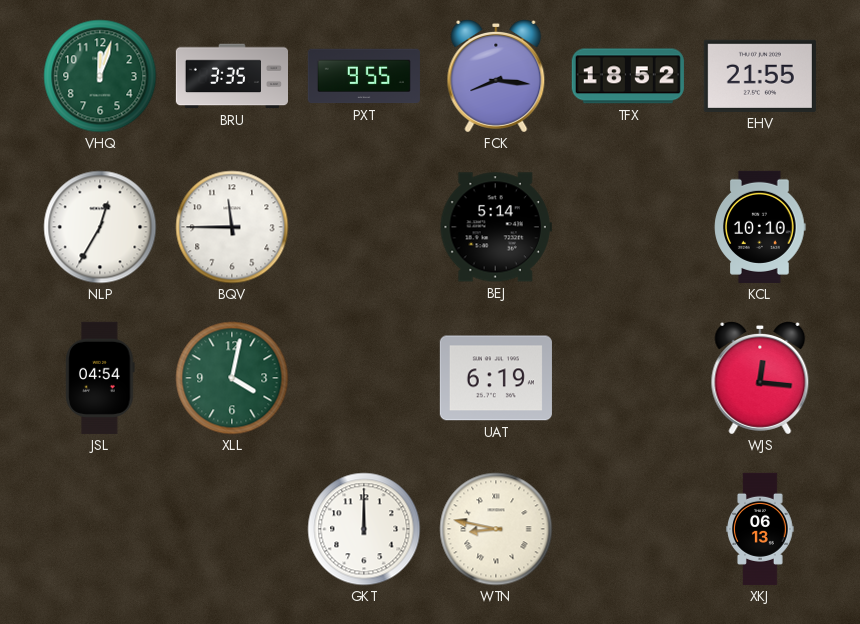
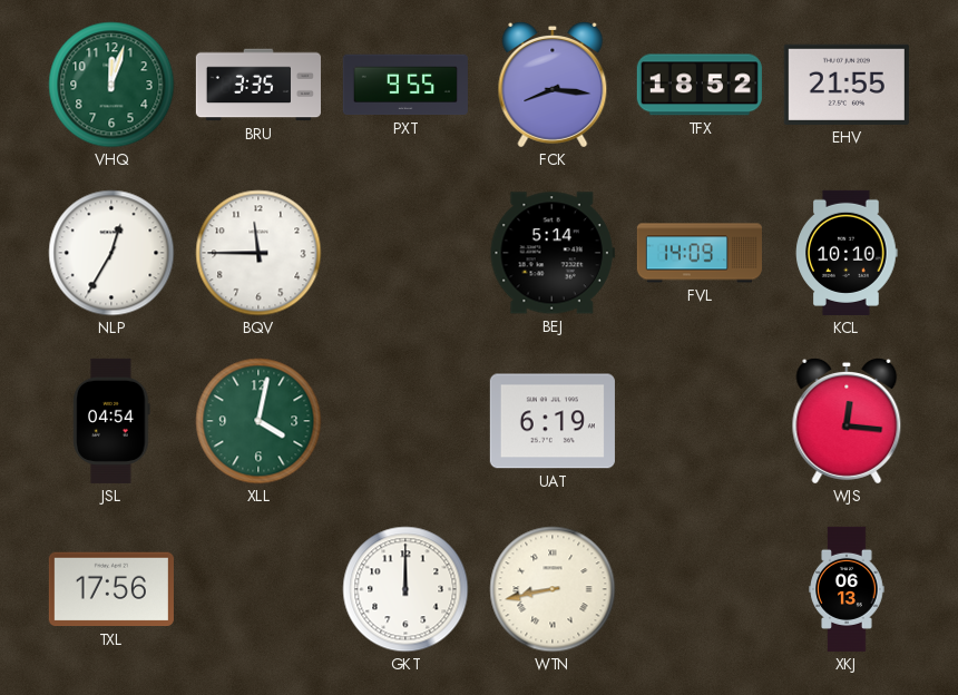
FVL: none -> 14:09 (700, 253)
TXL: none -> 17:56 (111, 589)
WTN: 8:47 -> 8:43 (553, 589)
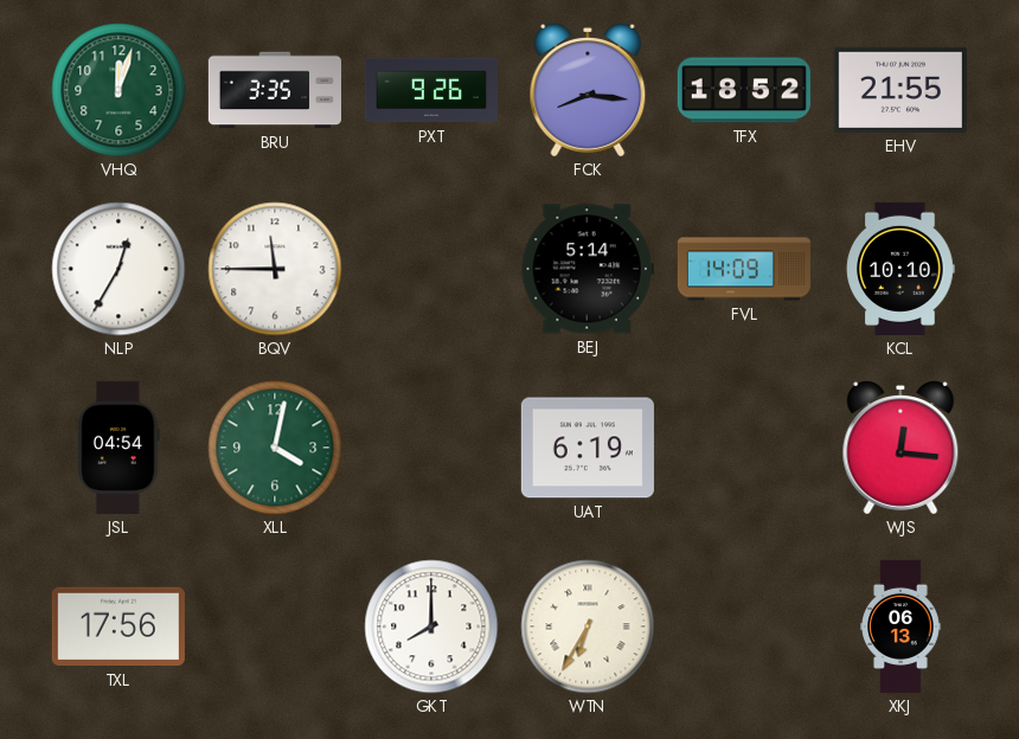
PXT: 9:55 -> 9:26 (431, 90)
GKT: 12:00 -> 8:00 (431, 626)
WTN: 8:43 -> 6:35 (588, 626)
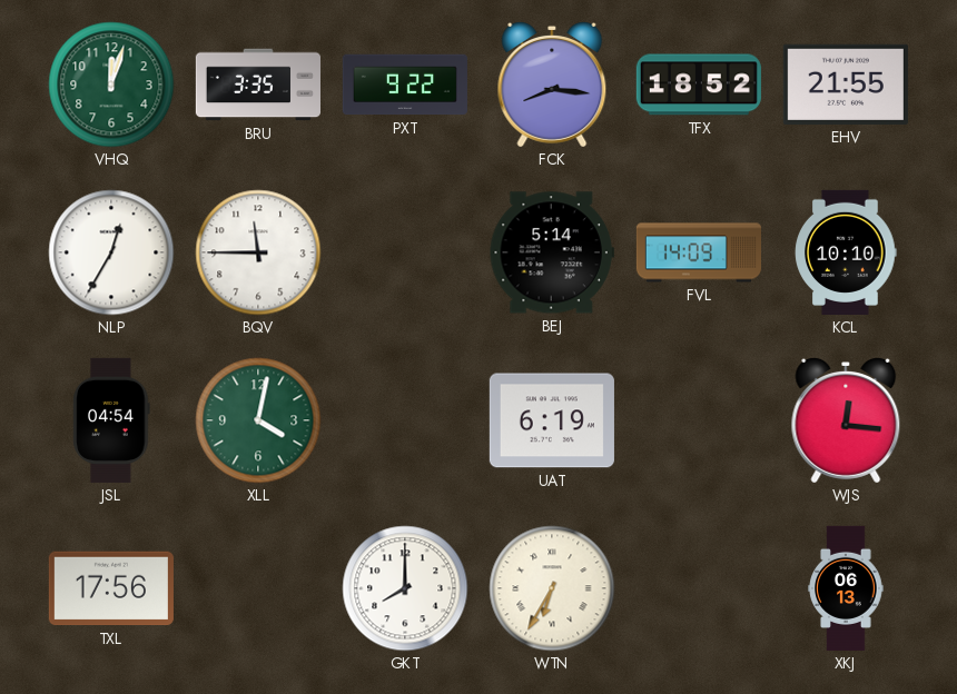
PXT: 9:26 -> 9:22 (405, 85)
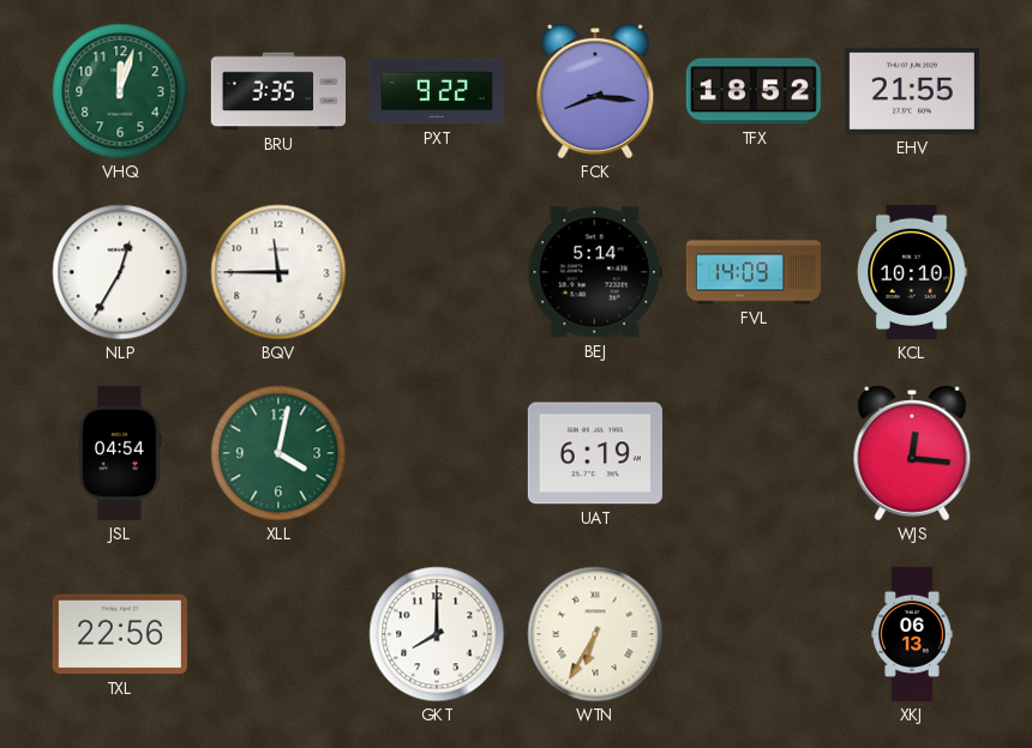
TXL: 17:56 -> 22:56 (120, 634)
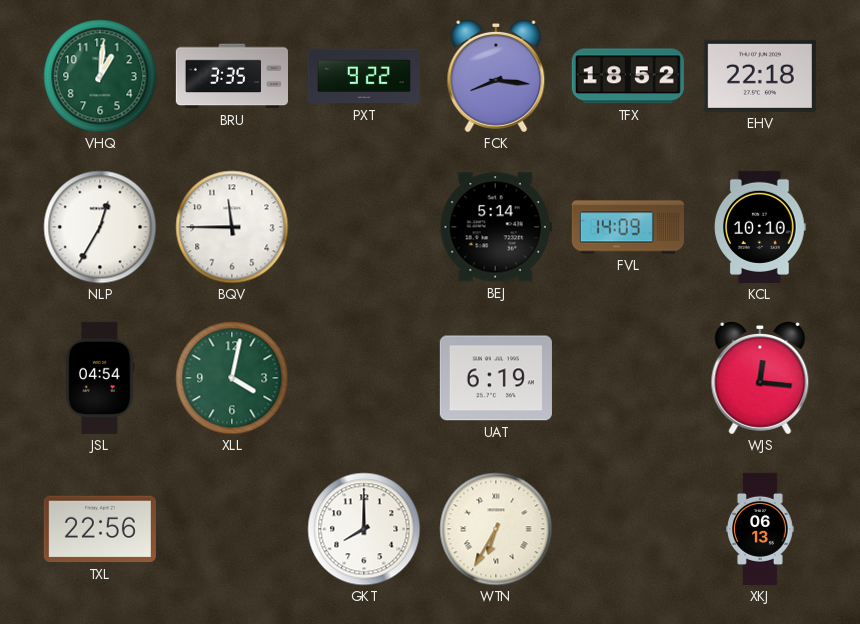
VHQ: 12:03 -> 1:01 (100, 76)
EHV: 21:55 -> 22:18 (760, 76)
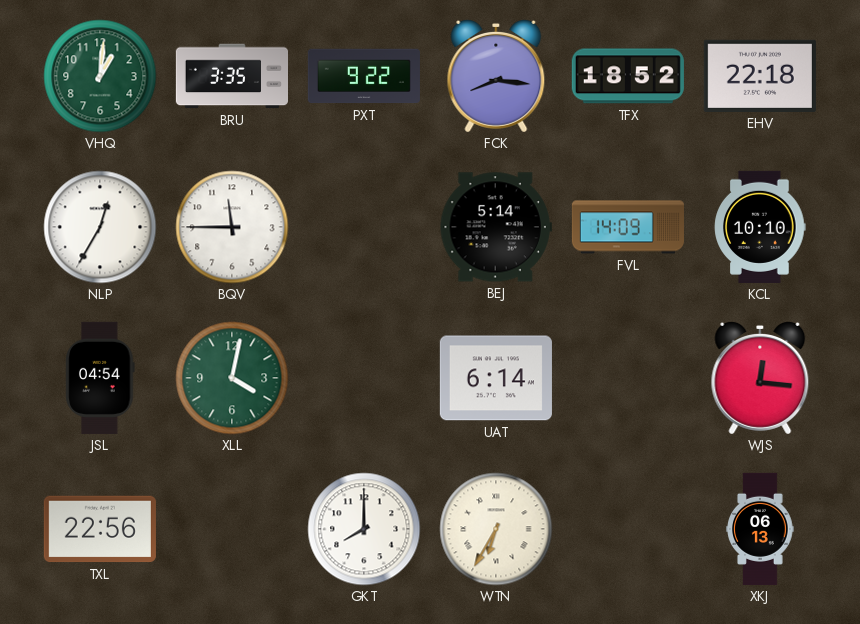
UAT: 6:19 -> 6:14 (496, 378)
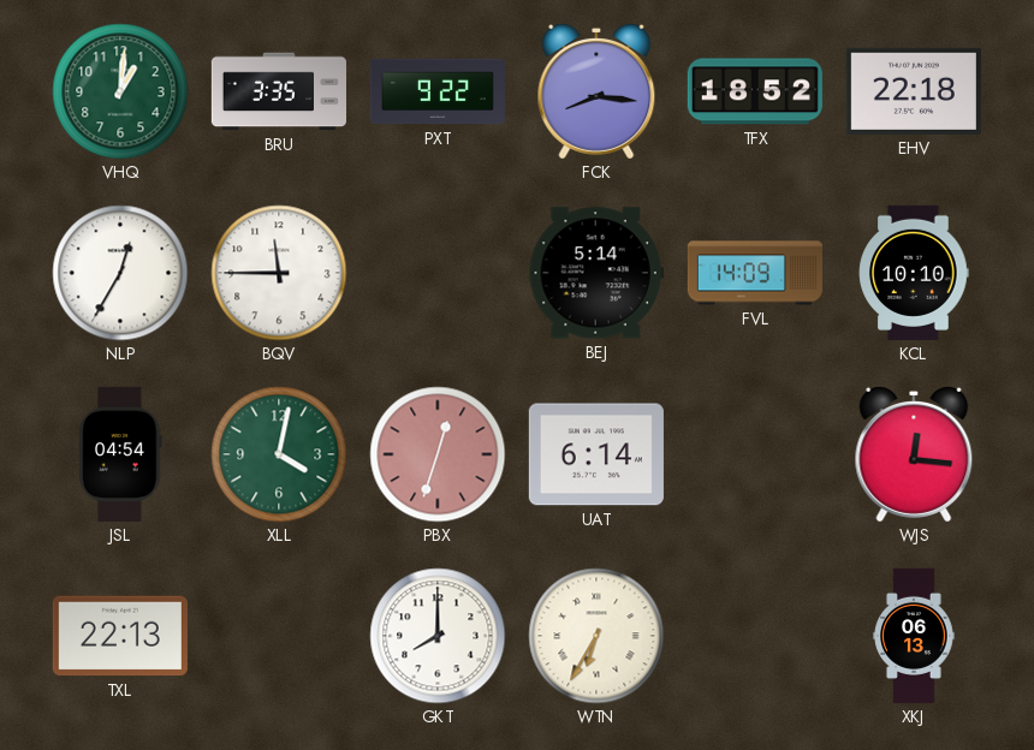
PBX: none -> 12:33 (438, 454)
TXL: 22:56 -> 22:13 (120, 636)
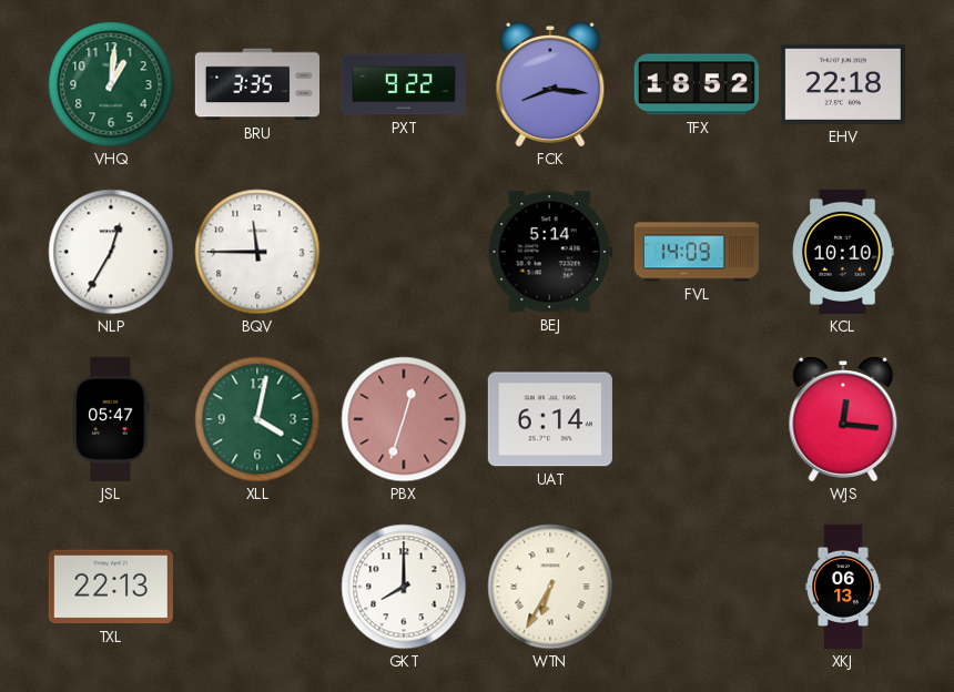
JSL: 04:54 -> 05:47 (111, 419)
